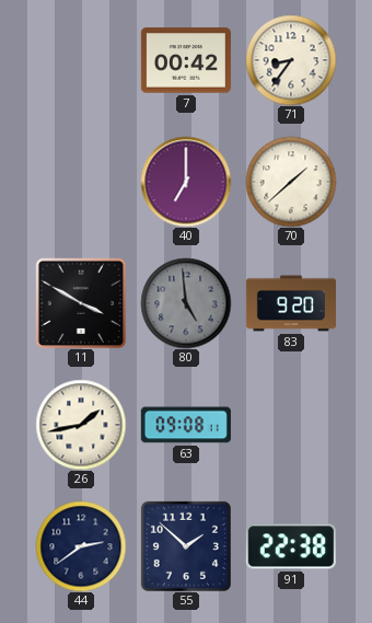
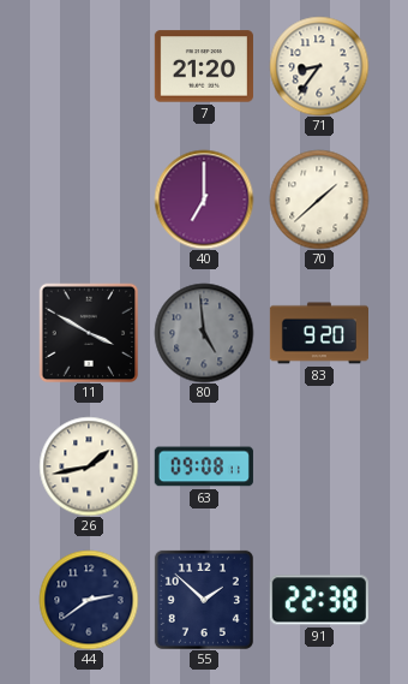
7: 00:42 -> 21:20 (204, 66)
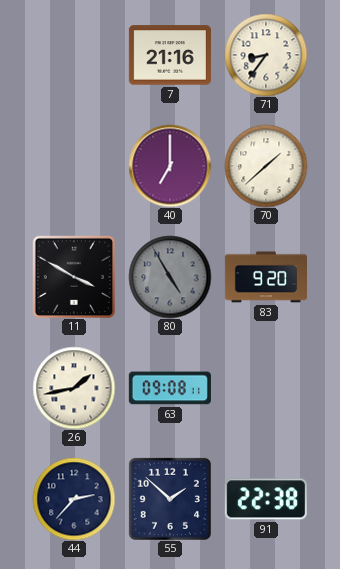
7: 21:20 -> 21:16 (170, 55)
80: 4:59 -> 4:55 (170, 277)
44: 2:39 -> 2:37 (74, 499)
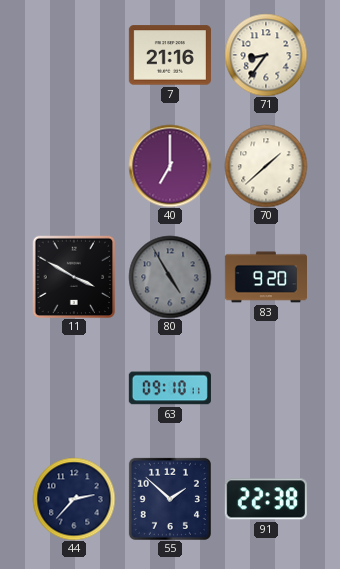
26: 1:43 -> none (74, 388)
63: 09:08 -> 09:10 (170, 388)
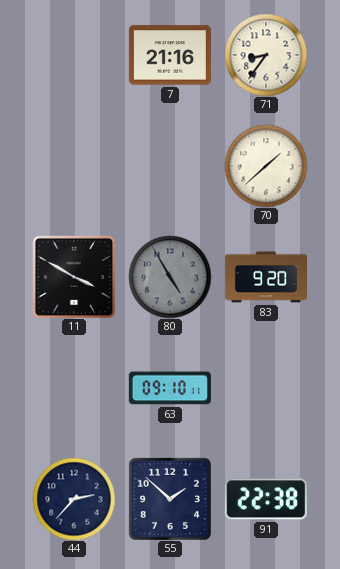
40: 7:00 -> none (170, 166)
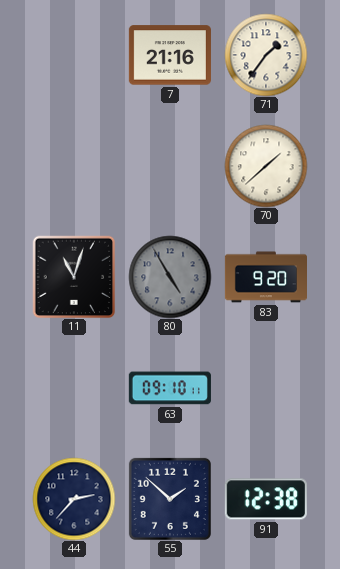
71: 8:36 -> 1:36 (266, 55)
11: 3:50 -> 11:03 (74, 277)
91: 22:38 -> 12:38 (266, 499)
